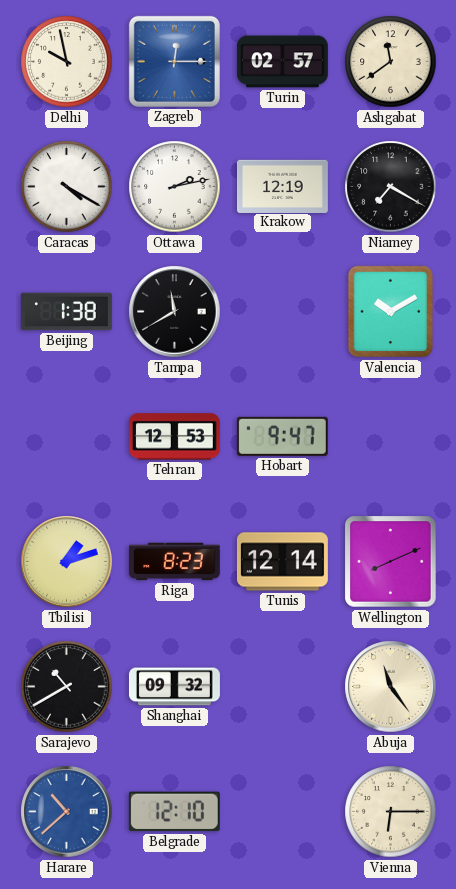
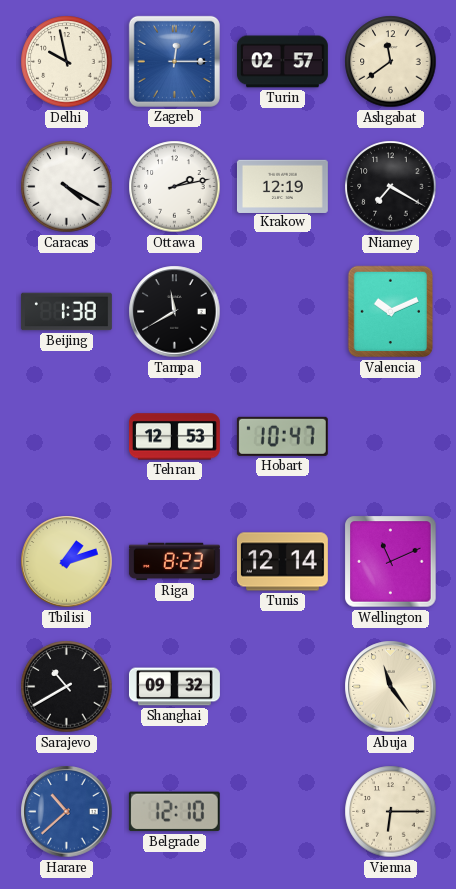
Valencia: 10:10 -> 10:11 (391, 312)
Hobart: 9:47 -> 10:47 (282, 436)
Wellington: 8:11 -> 11:11 (391, 562)
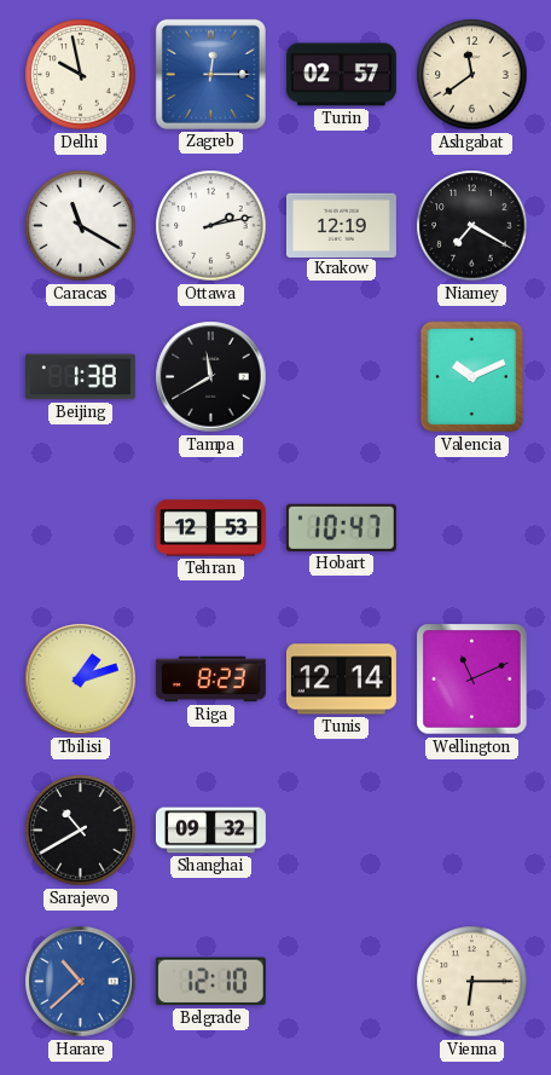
Caracas: 4:20 -> 11:20 (81, 226)
Abuja: 11:24 -> none (391, 687)
